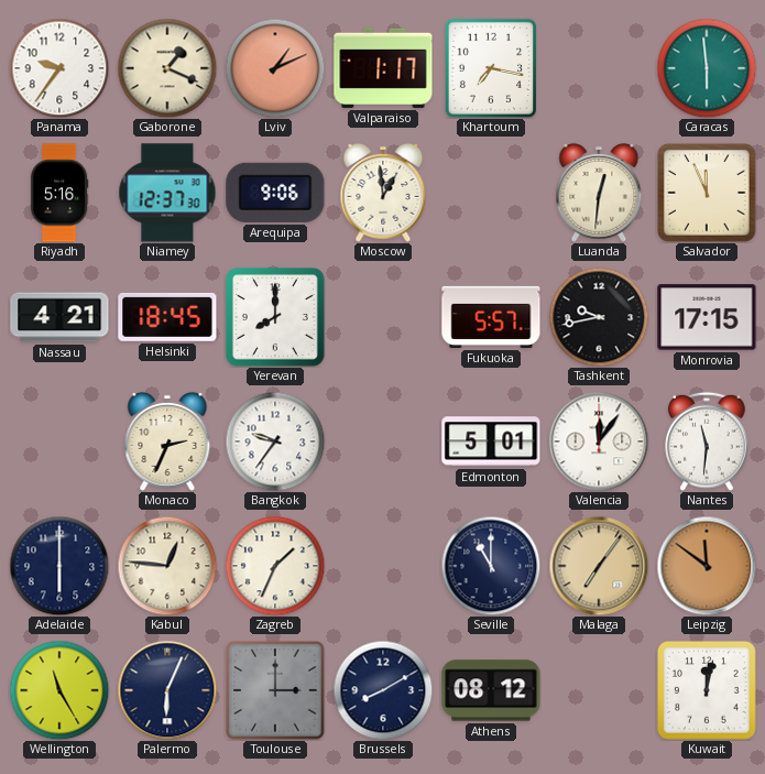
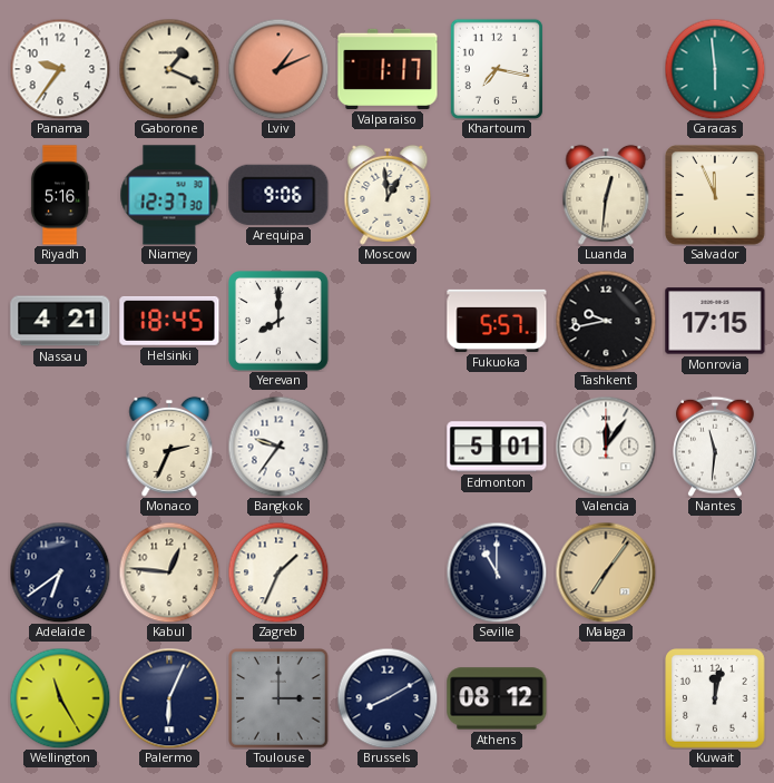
Adelaide: 6:00 -> 6:39 (60, 572)
Leipzig: 11:51 -> none (707, 566)
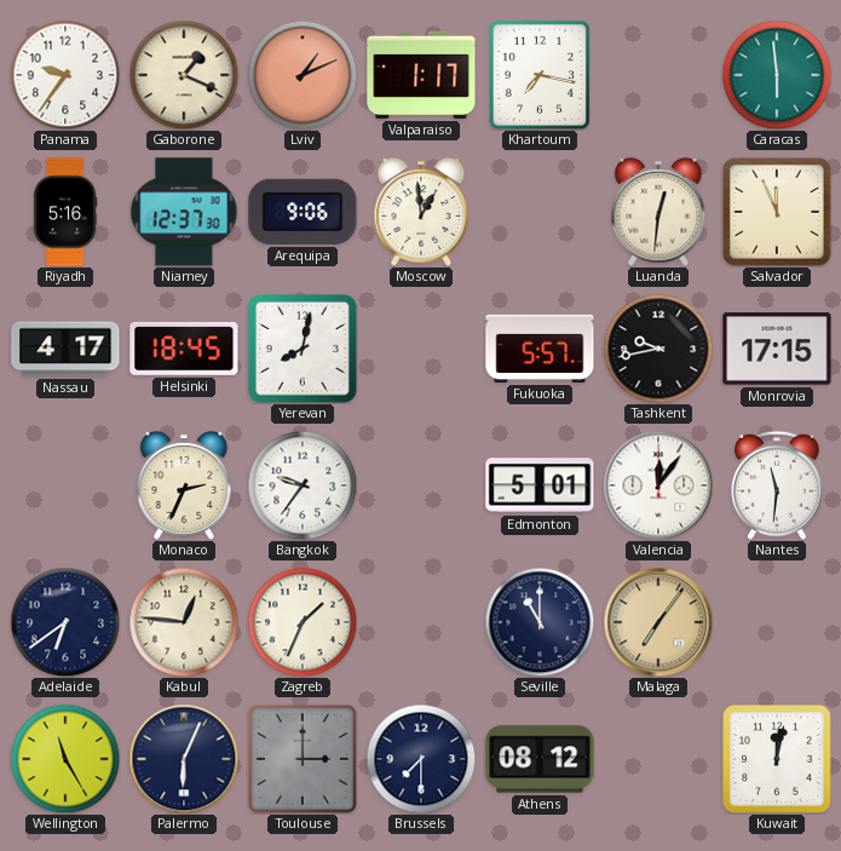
Nassau: 4:21 -> 4:17 (65, 349)
Yerevan: 8:00 -> 8:02 (304, 350)
Brussels: 8:10 -> 7:30 (421, 759)
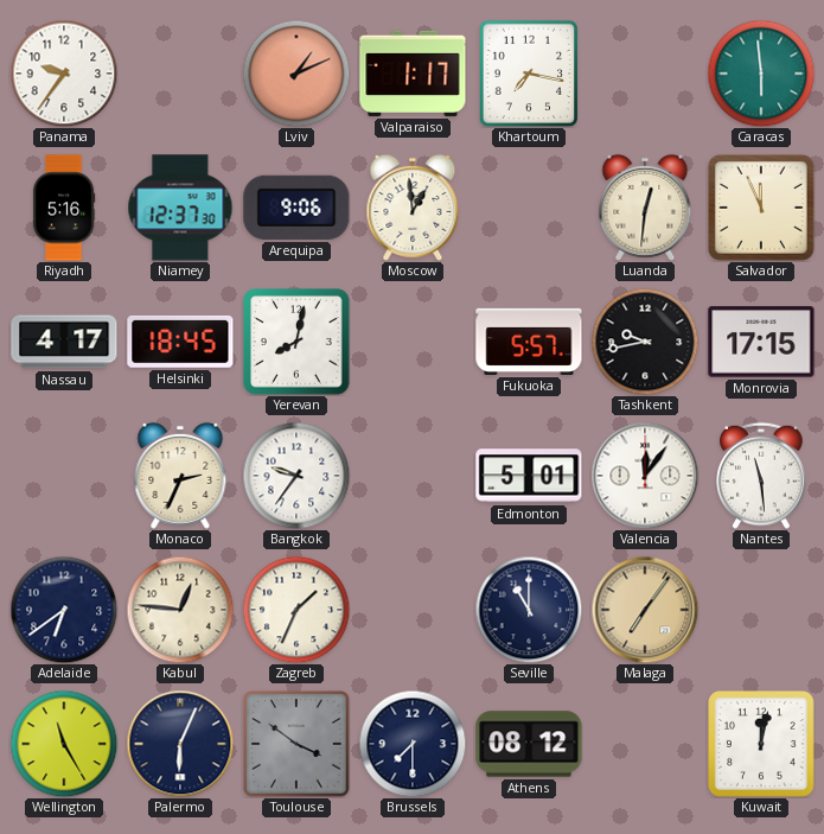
Gaborone: 1:19 -> none (184, 75)
Nantes: 11:31 -> 11:29 (761, 476)
Toulouse: 3:00 -> 3:51 (296, 744)
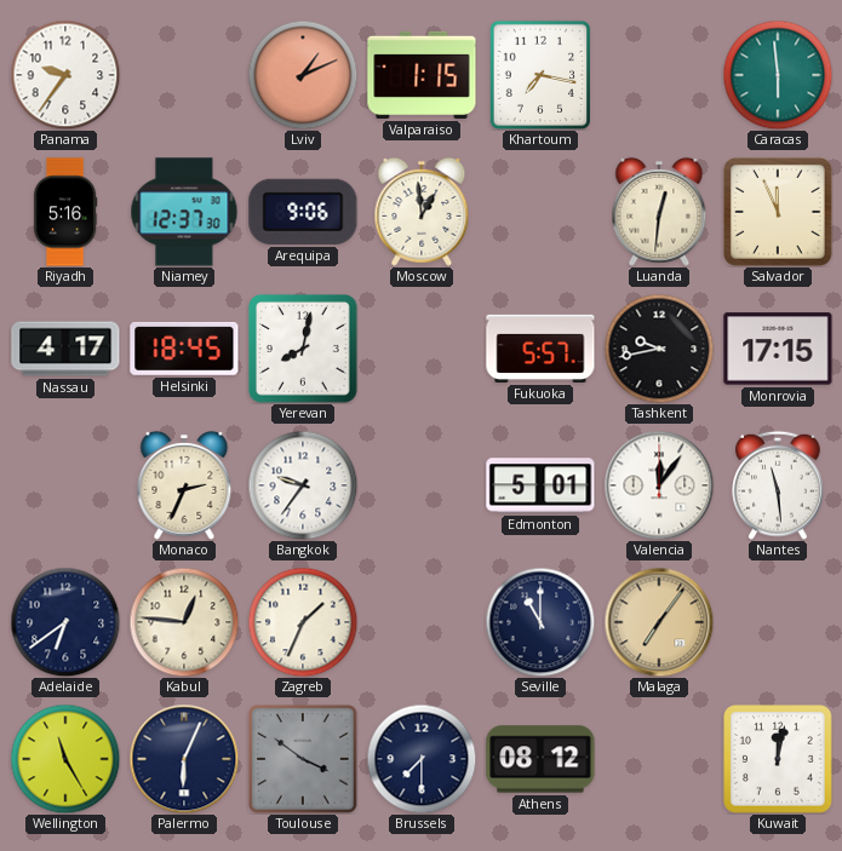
Valparaiso: 1:17 -> 1:15 (422, 75)
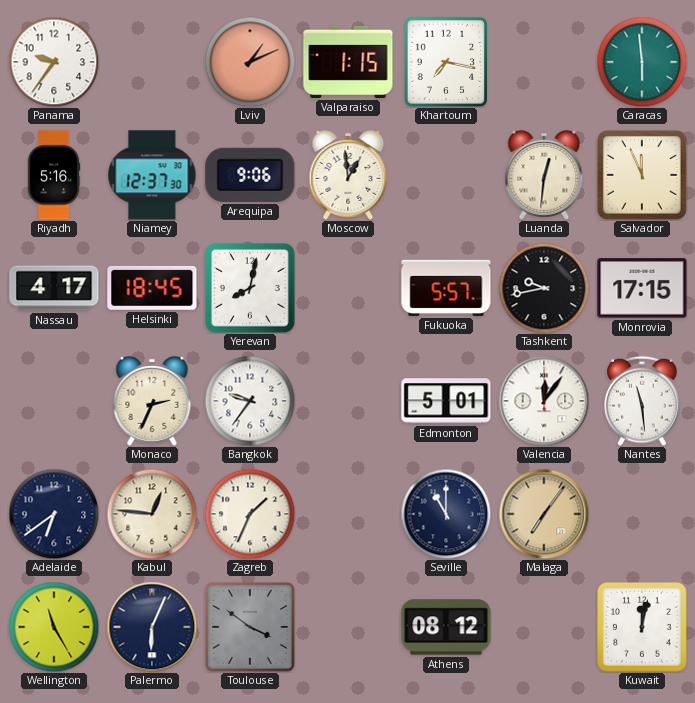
Brussels: 7:30 -> none (422, 759)
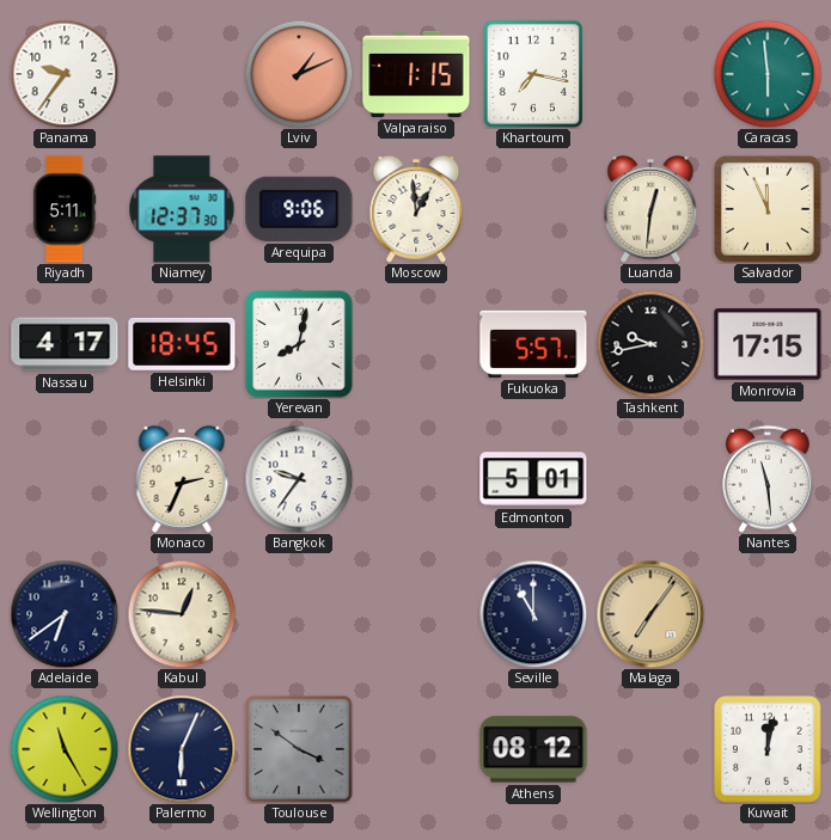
Riyadh: 5:16 -> 5:11 (65, 209)
Valencia: 12:06 -> none (544, 401)
Zagreb: 1:34 -> none (250, 514)
